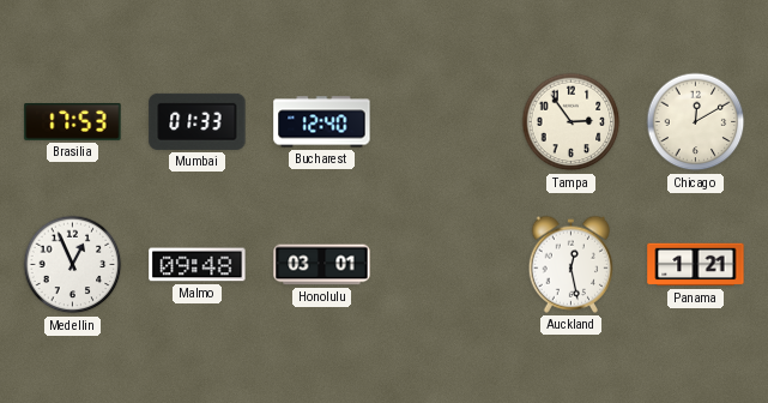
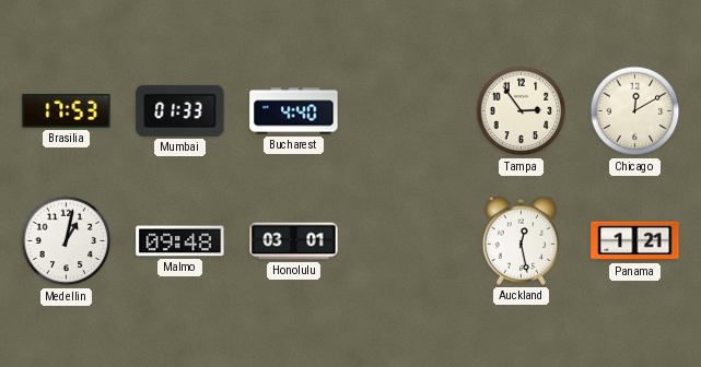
Bucharest: 12:40 -> 4:40 (294, 111)
Medellin: 12:56 -> 1:02 (67, 241)
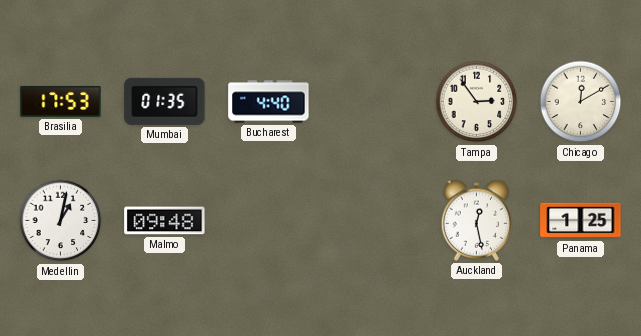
Mumbai: 01:33 -> 01:35 (165, 101)
Honolulu: 03:01 -> none (294, 241)
Panama: 1:21 -> 1:25 (581, 221)
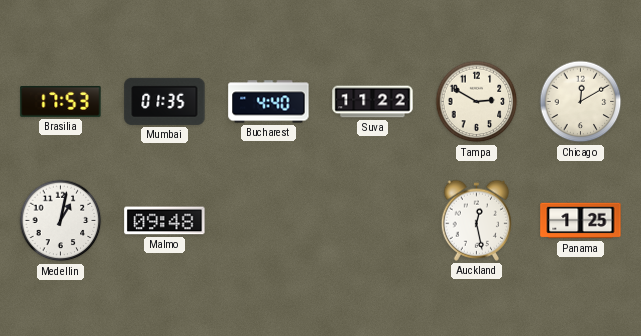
Suva: none -> 11:22 (373, 102)
Tampa: 2:54 -> 2:50 (477, 102)
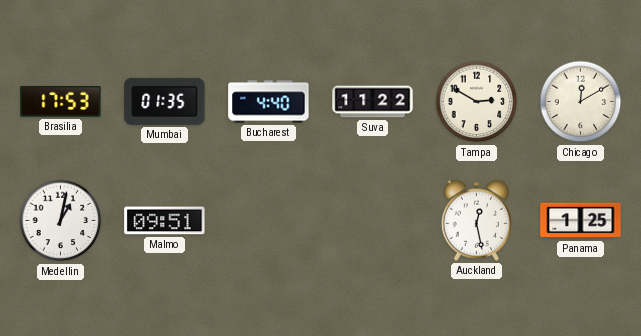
Malmo: 09:48 -> 09:51 (165, 221)
